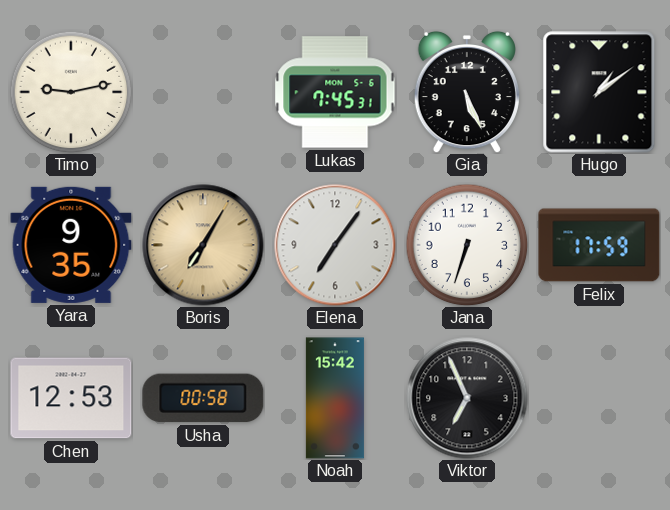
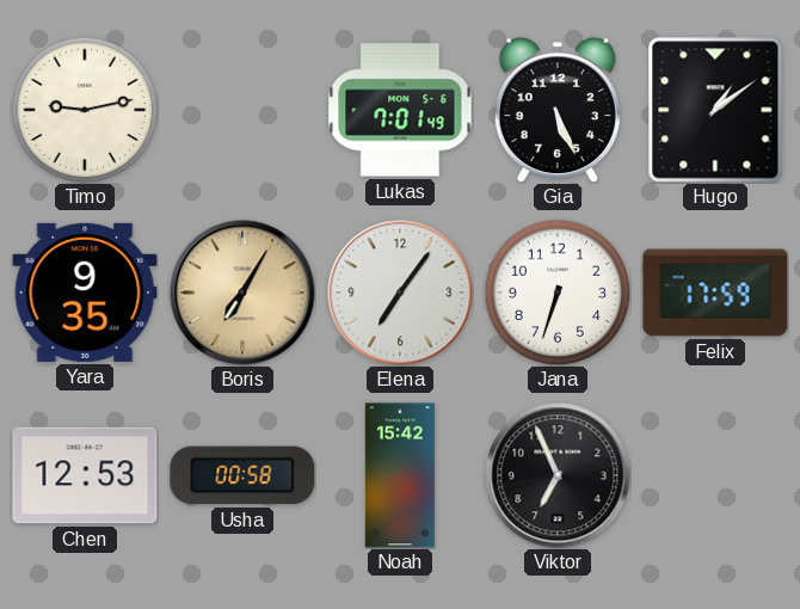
Lukas: 7:45 -> 7:01 (400, 110)
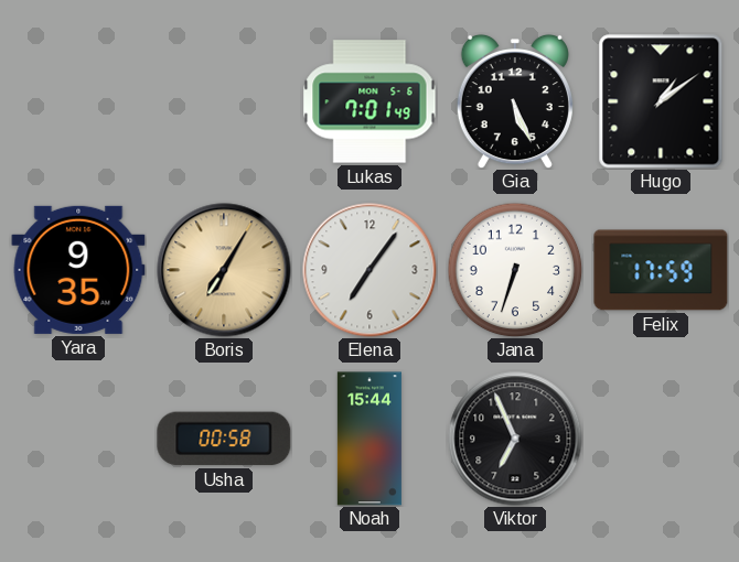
Timo: 9:13 -> none (85, 110)
Chen: 12:53 -> none (85, 475)
Noah: 15:42 -> 15:44 (369, 439)
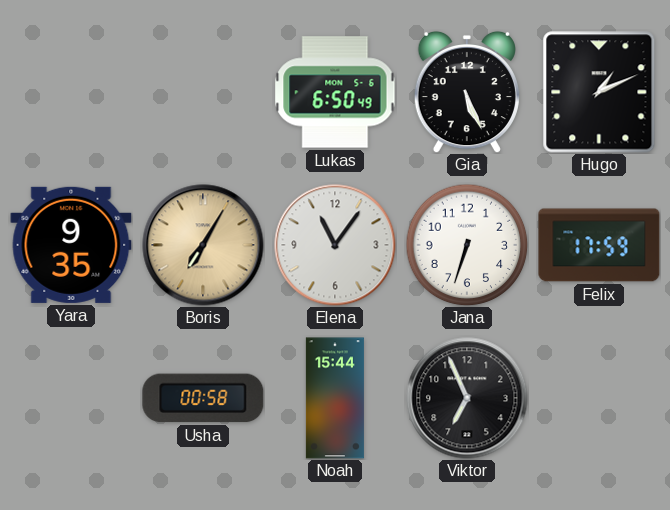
Lukas: 7:01 -> 6:50 (335, 92)
Hugo: 1:09 -> 1:11 (599, 92)
Elena: 7:06 -> 11:06 (335, 245)
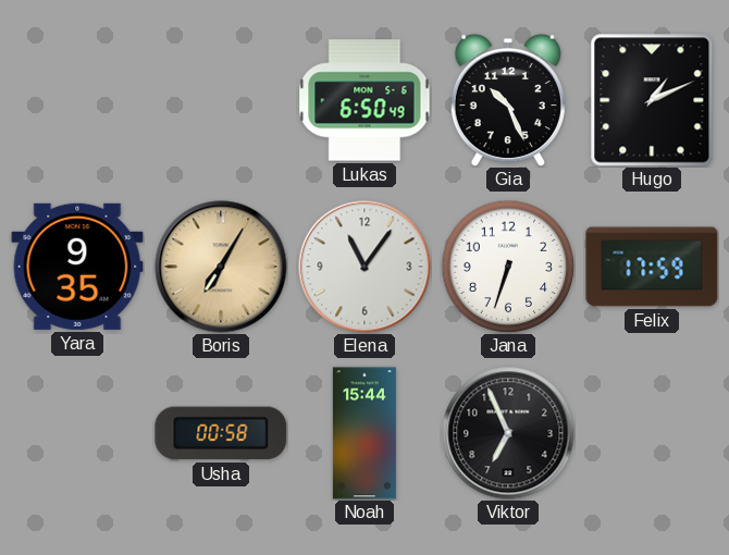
Gia: 5:26 -> 10:26 (508, 100)
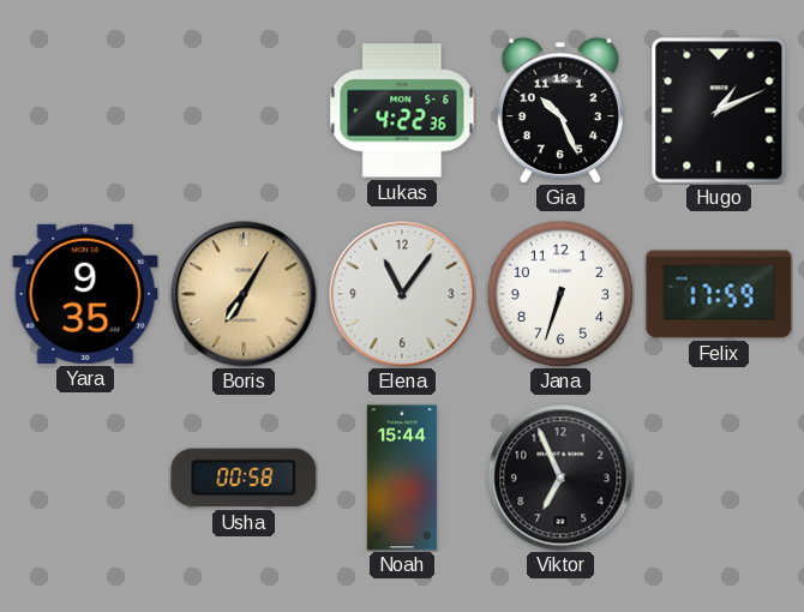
Lukas: 6:50 -> 4:22 (402, 110)
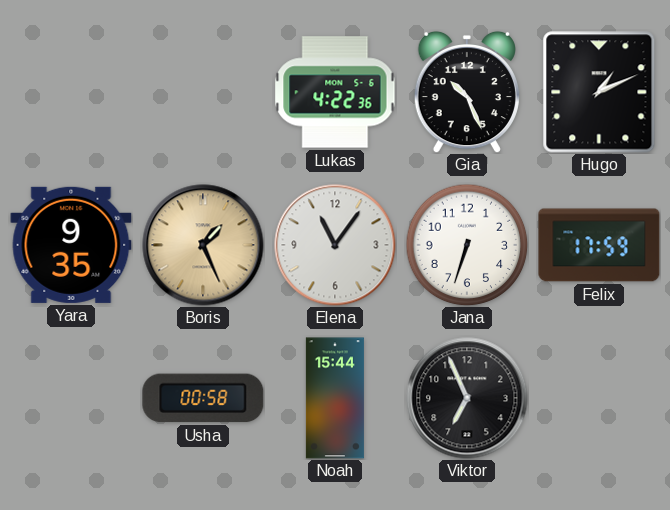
Boris: 7:05 -> 1:26 (203, 245)
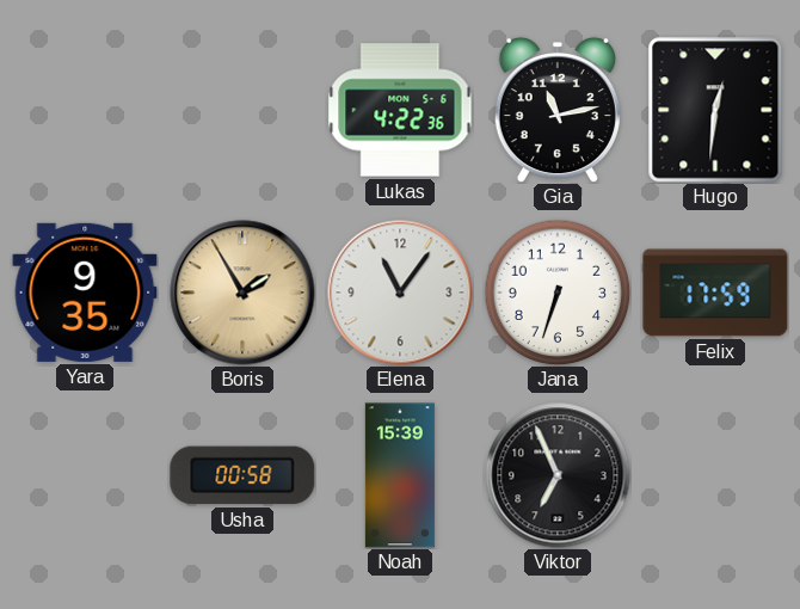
Gia: 10:26 -> 11:13 (558, 110)
Hugo: 1:11 -> 12:31 (715, 110)
Boris: 1:26 -> 1:55 (242, 293)
Noah: 15:44 -> 15:39 (400, 475)
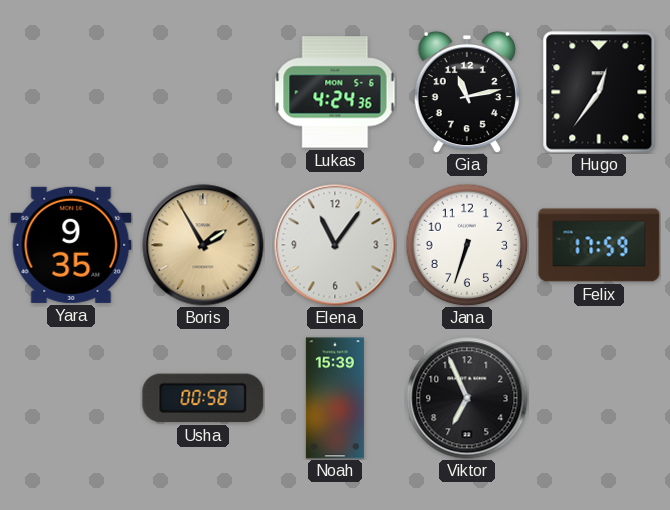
Lukas: 4:22 -> 4:24 (335, 92)
Hugo: 12:31 -> 12:36 (599, 92)
